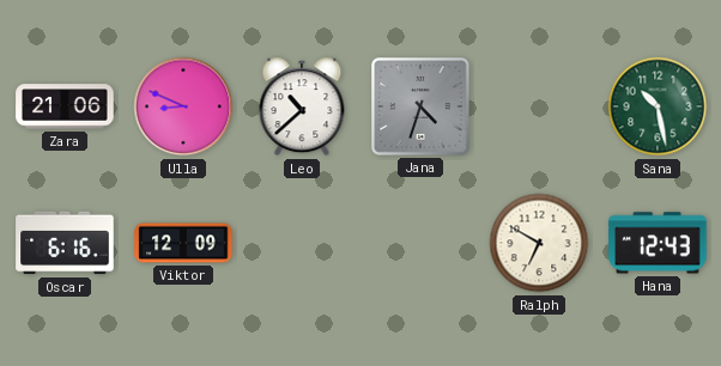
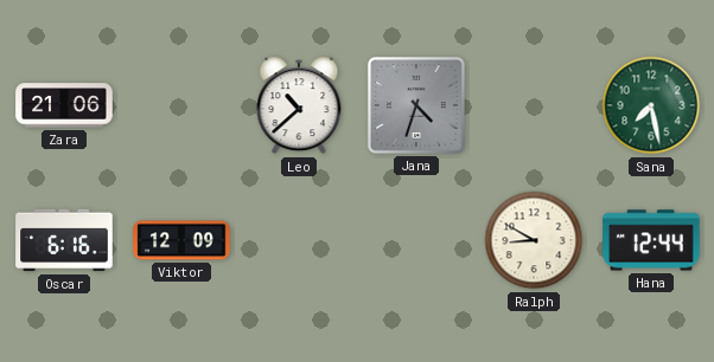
Ulla: 8:49 -> none (183, 106)
Sana: 10:28 -> 7:28 (651, 105)
Ralph: 6:50 -> 8:50 (534, 240)
Hana: 12:43 -> 12:44 (651, 240)
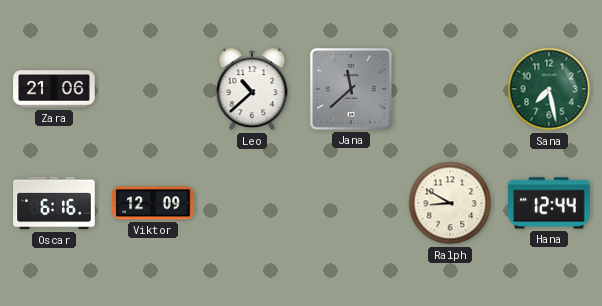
Jana: 4:33 -> 11:38 (351, 89)
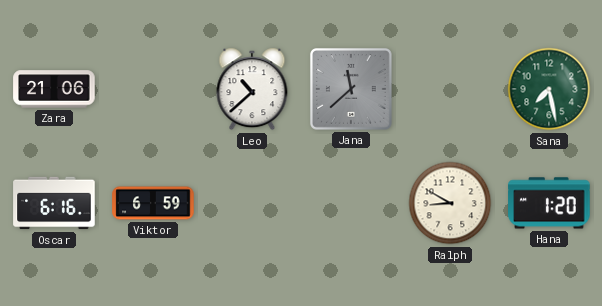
Viktor: 12:09 -> 6:59 (153, 203)
Hana: 12:44 -> 1:20 (549, 203)
